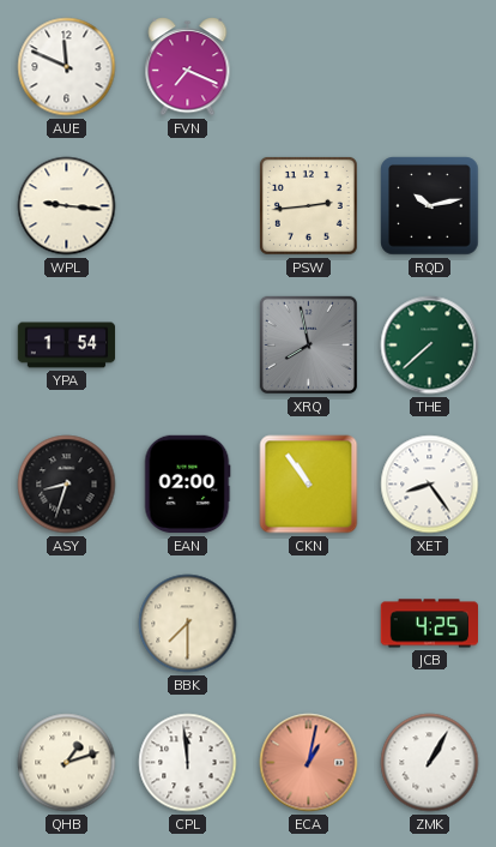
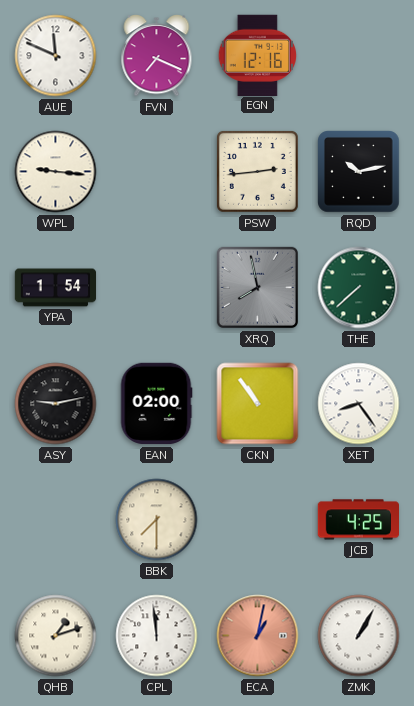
EGN: none -> 12:16 (257, 55)
ASY: 8:33 -> 9:13 (56, 404)
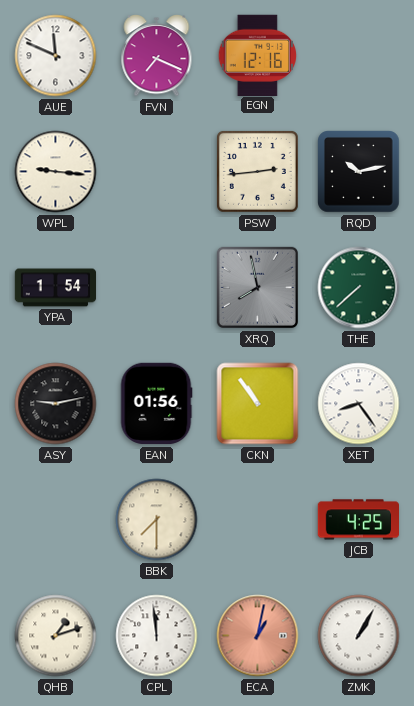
EAN: 02:00 -> 01:56 (156, 404)
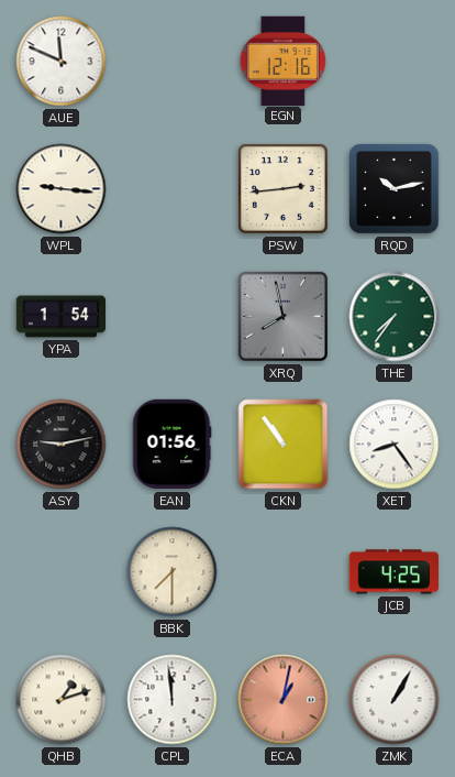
FVN: 7:19 -> none (157, 56)
THE: 7:38 -> 7:36 (395, 317)
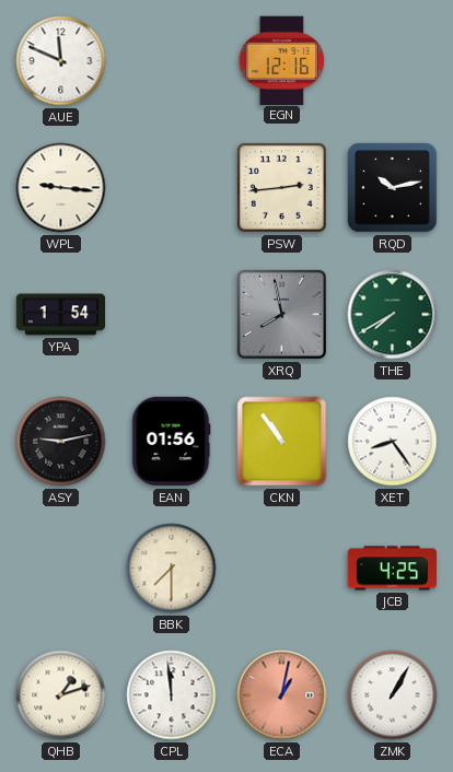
THE: 7:36 -> 7:40 (393, 315)
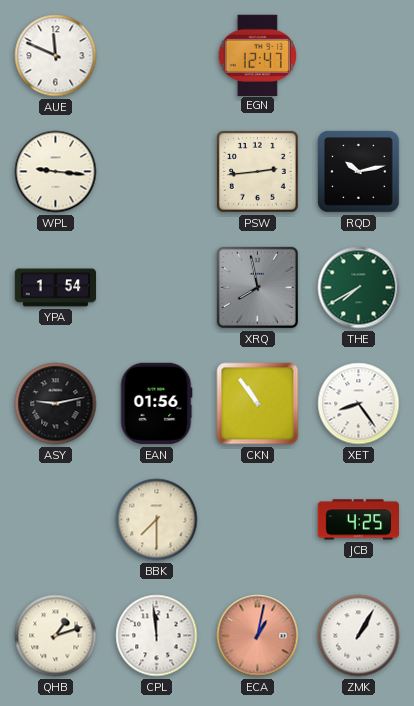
EGN: 12:16 -> 12:47 (257, 55)
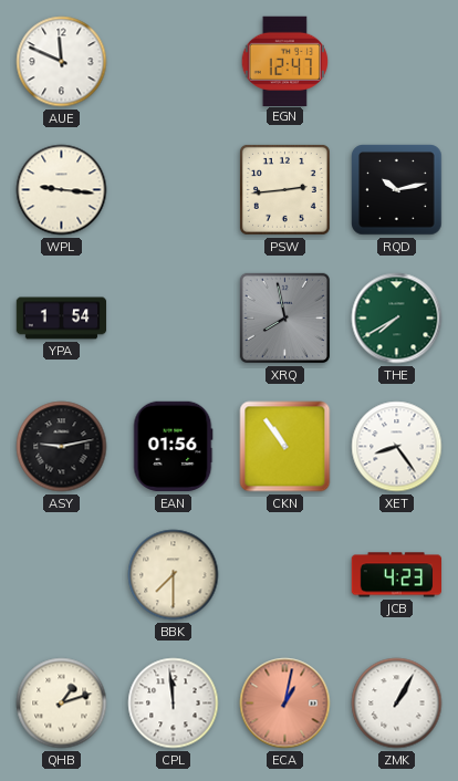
JCB: 4:25 -> 4:23 (396, 575)
